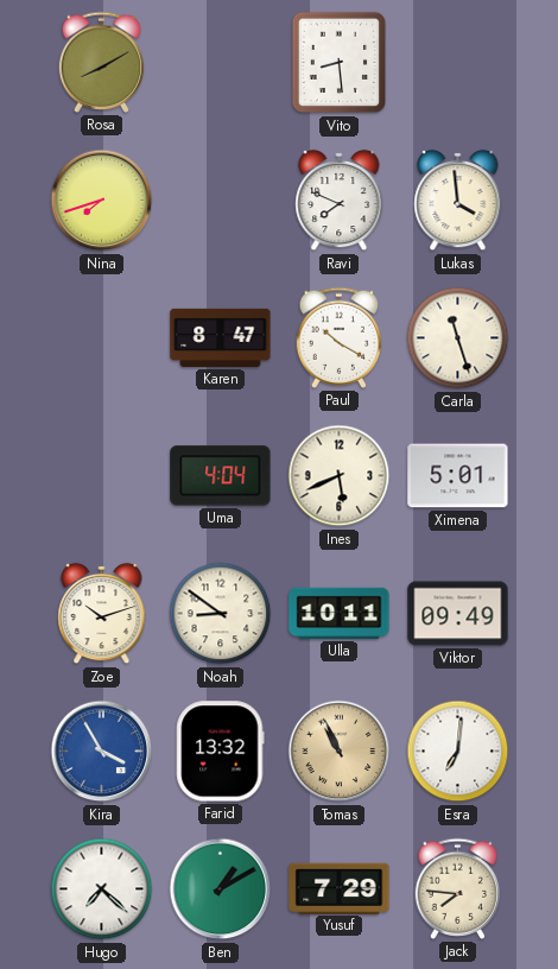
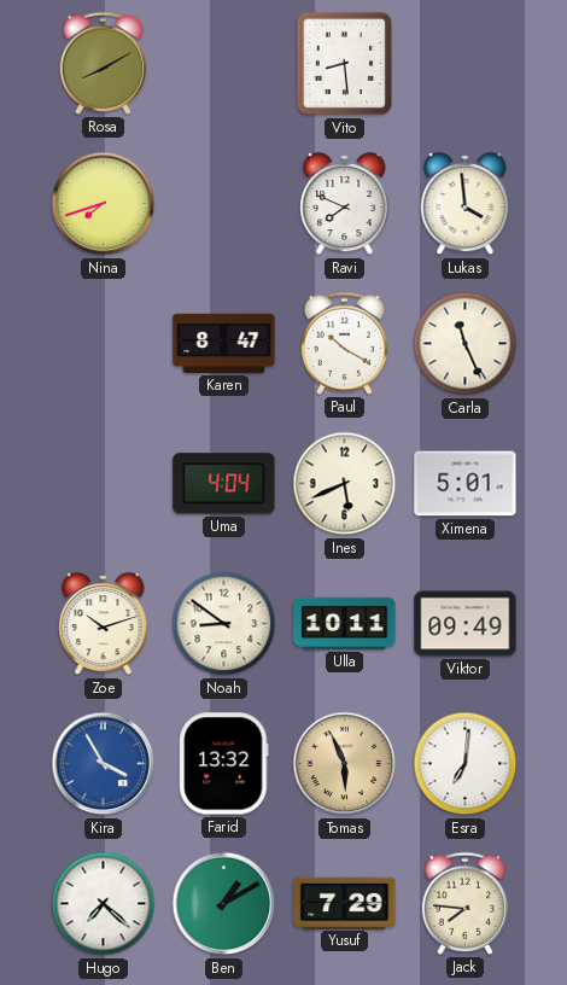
Carla: 11:27 -> 11:26 (466, 344)
Tomas: 10:56 -> 5:56 (345, 764)
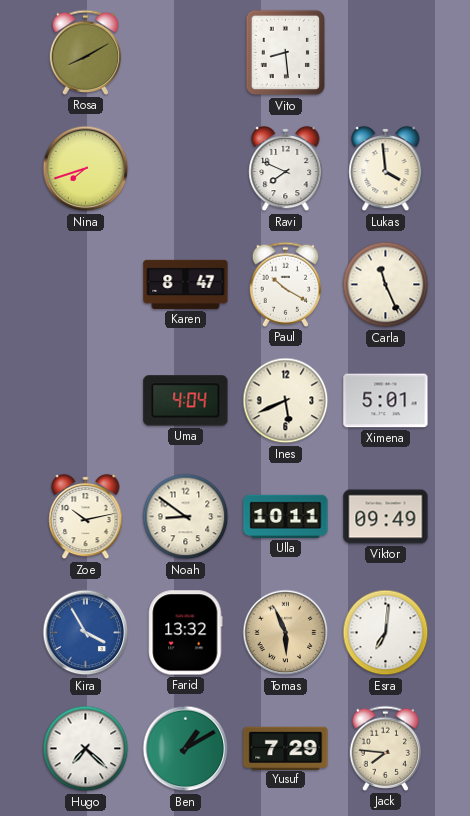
Zoe: 10:12 -> 10:13 (86, 517)
